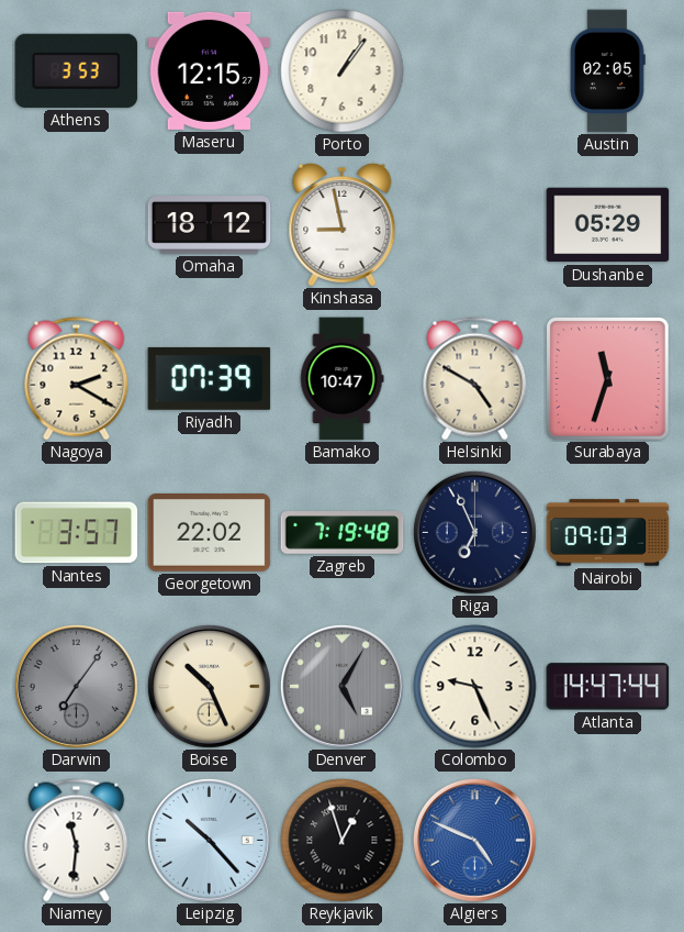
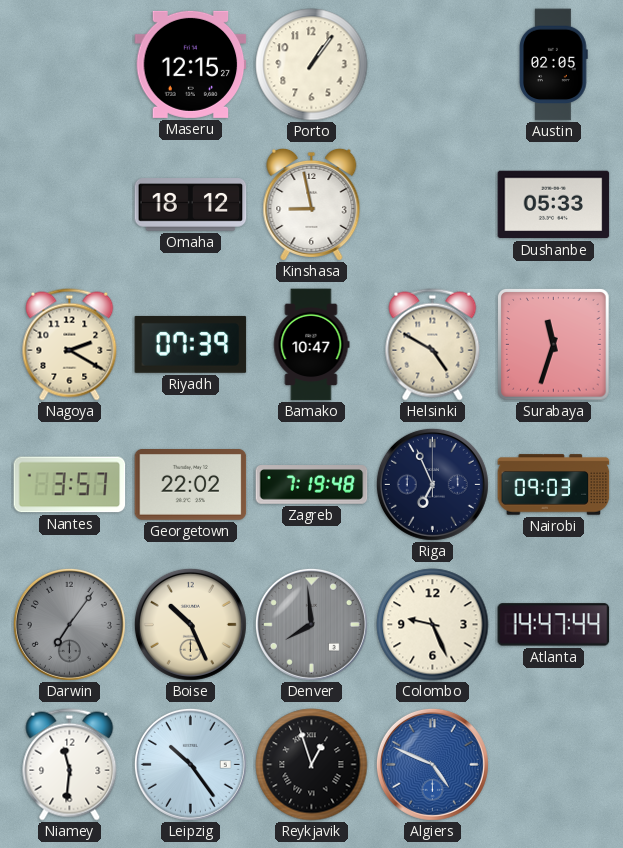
Athens: 3:53 -> none (77, 70)
Dushanbe: 05:29 -> 05:33 (554, 205)
Denver: 5:05 -> 7:59 (311, 624)
Leipzig: 10:23 -> 10:24 (190, 764)
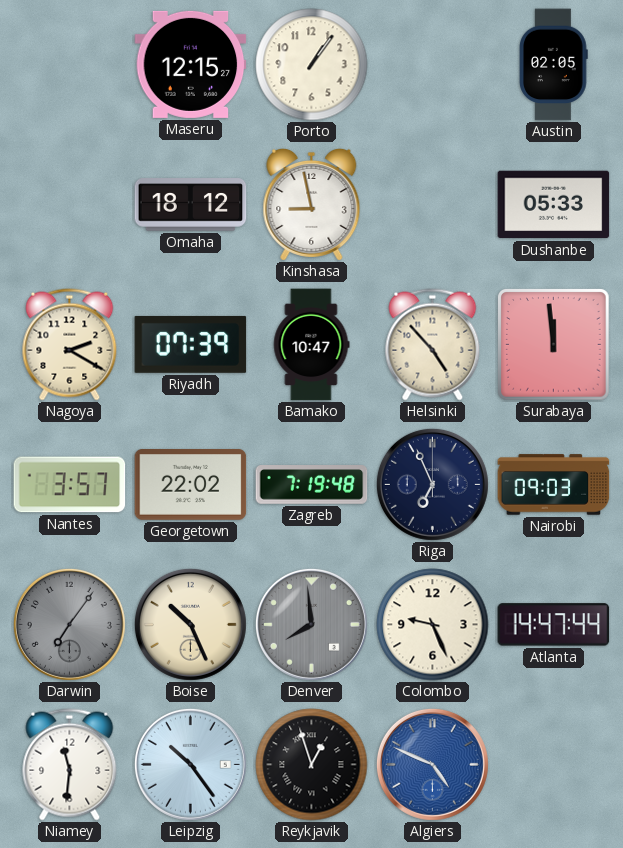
Helsinki: 4:50 -> 4:53 (433, 345)
Surabaya: 11:33 -> 11:59 (554, 345)
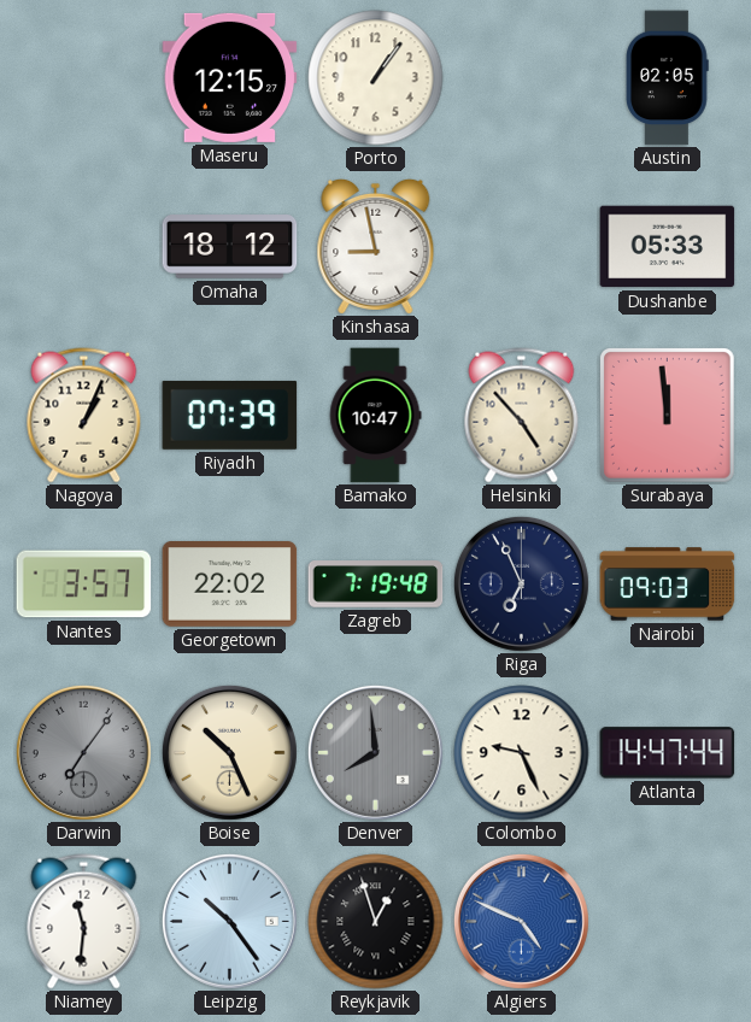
Nagoya: 2:20 -> 1:04 (84, 416)
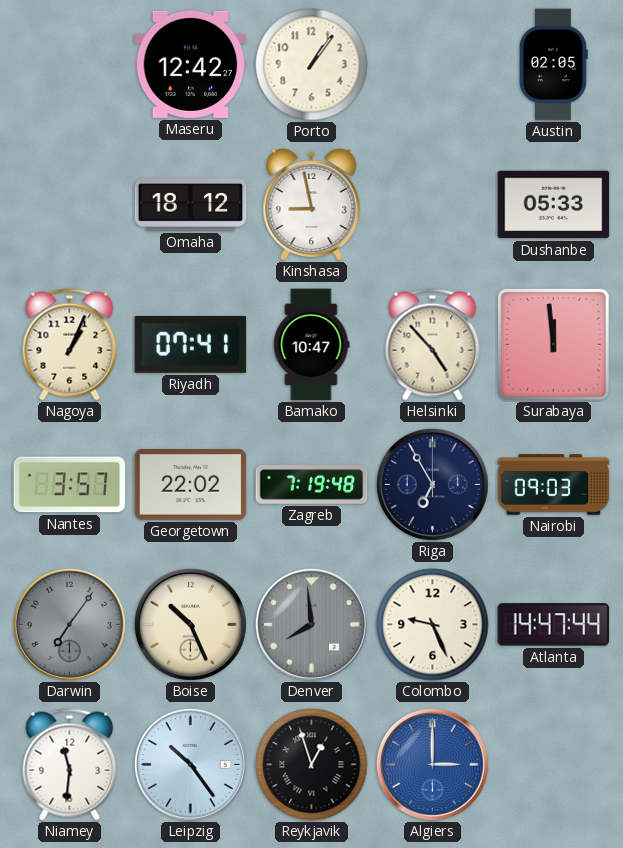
Maseru: 12:15 -> 12:42 (191, 64)
Riyadh: 07:39 -> 07:41 (191, 344)
Riga: 6:56 -> 6:55 (432, 484)
Algiers: 4:49 -> 3:00 (432, 764)
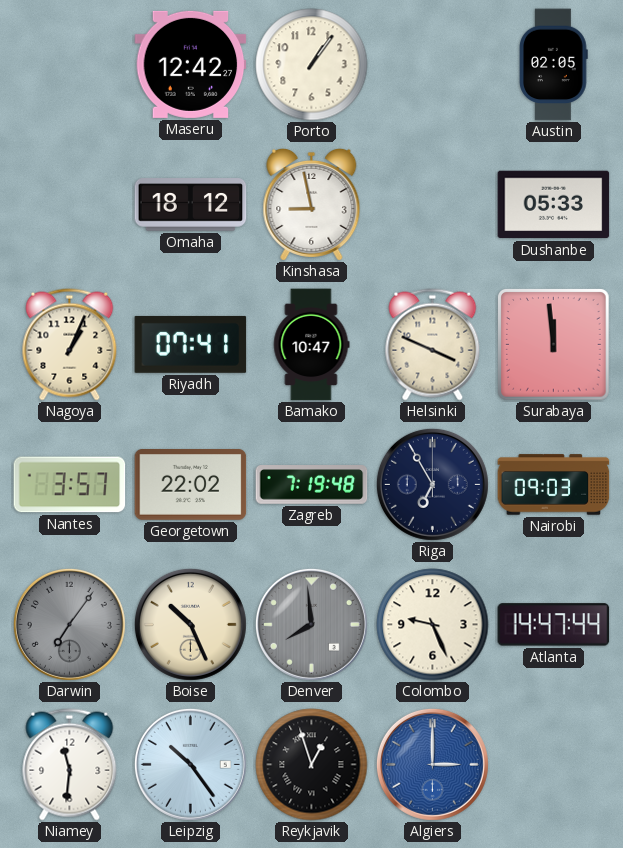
Helsinki: 4:53 -> 3:49 (433, 345)
